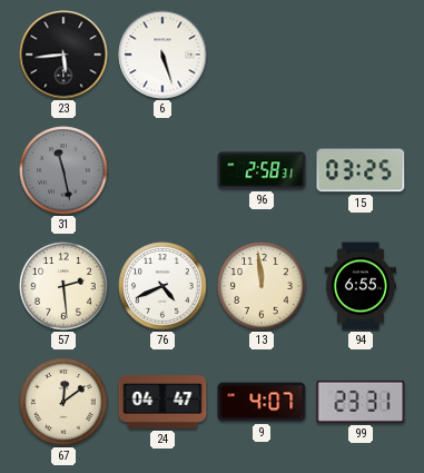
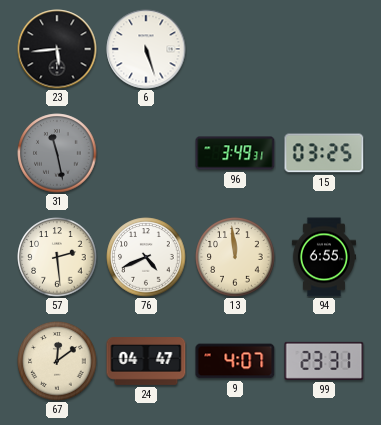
96: 2:58 -> 3:49 (235, 153)
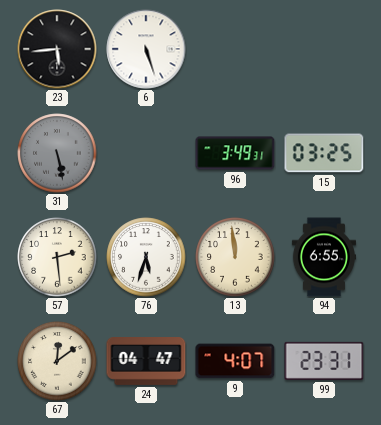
31: 11:28 -> 5:28 (57, 153)
76: 4:41 -> 5:33 (146, 257)
